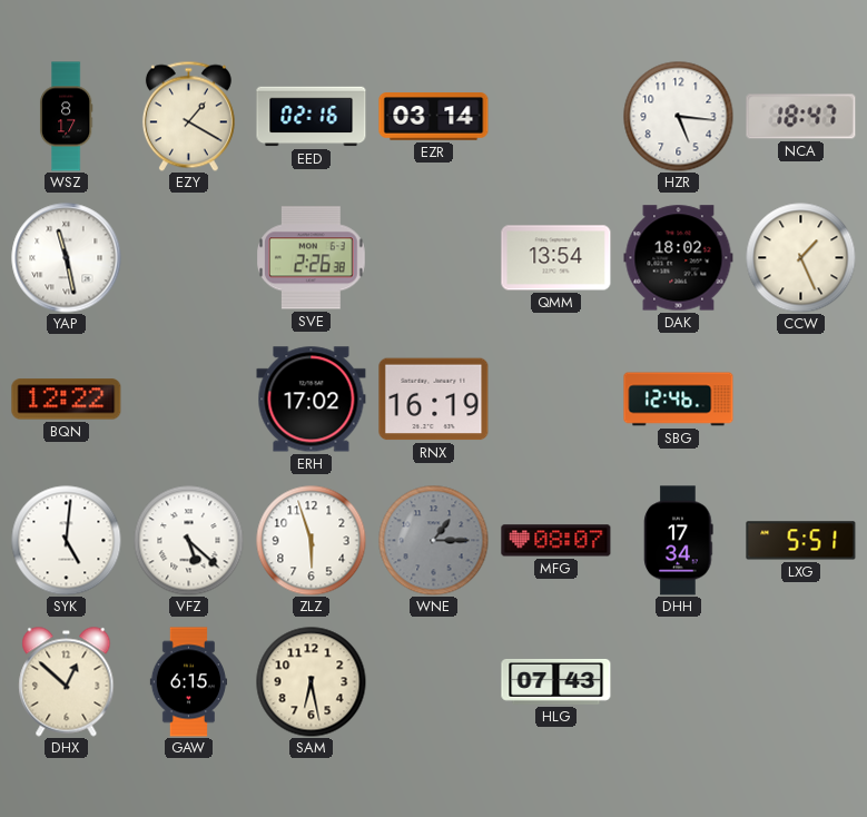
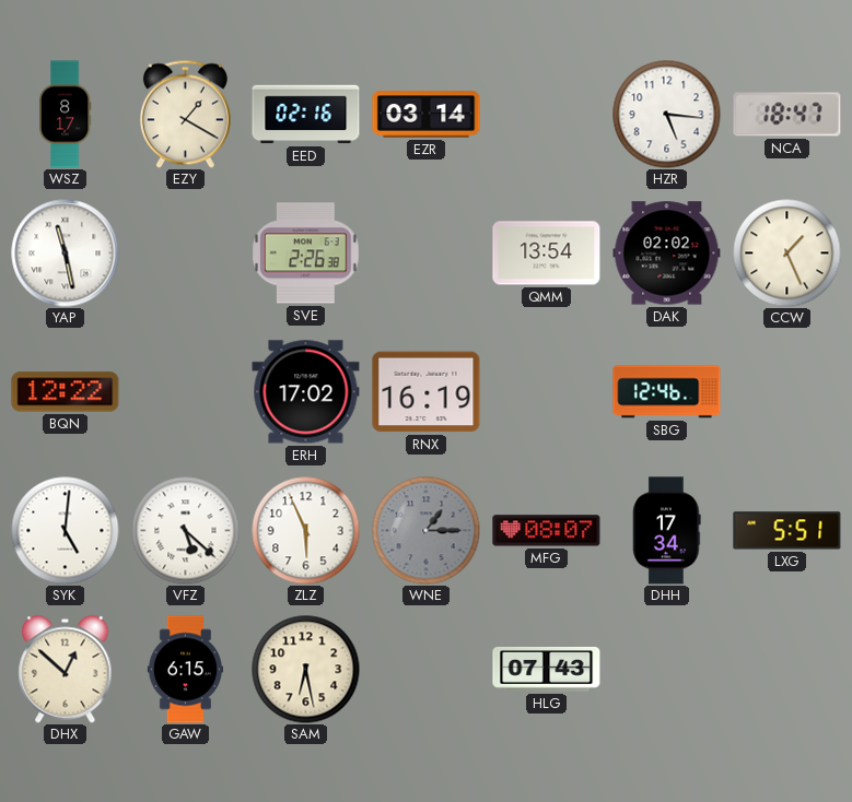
DAK: 18:02 -> 02:02 (667, 253)
ZLZ: 5:57 -> 5:56 (306, 531)
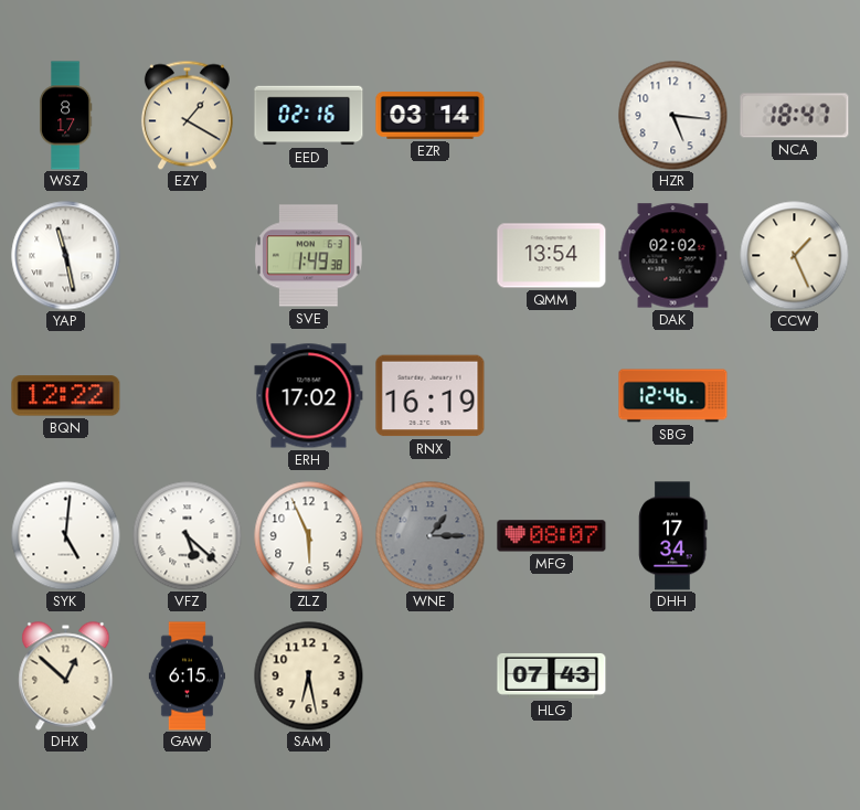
SVE: 2:26 -> 1:49 (309, 256)
LXG: 5:51 -> none (787, 531)
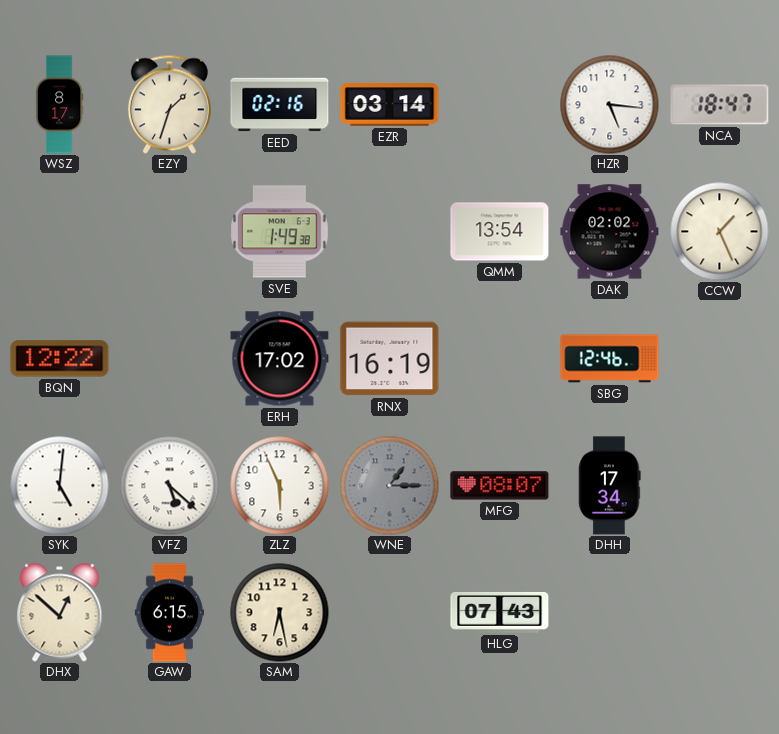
EZY: 1:20 -> 1:33 (169, 104)
YAP: 11:28 -> none (66, 256)
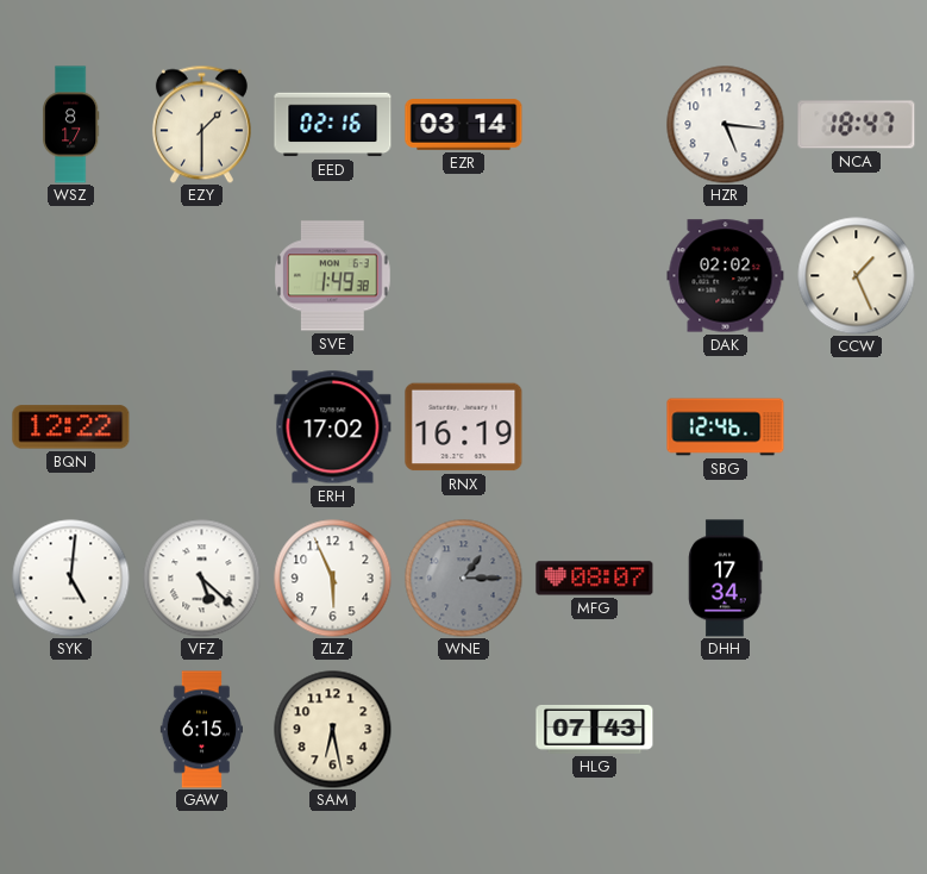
EZY: 1:33 -> 1:30 (201, 124)
QMM: 13:54 -> none (500, 232)
DHX: 12:52 -> none (60, 613)
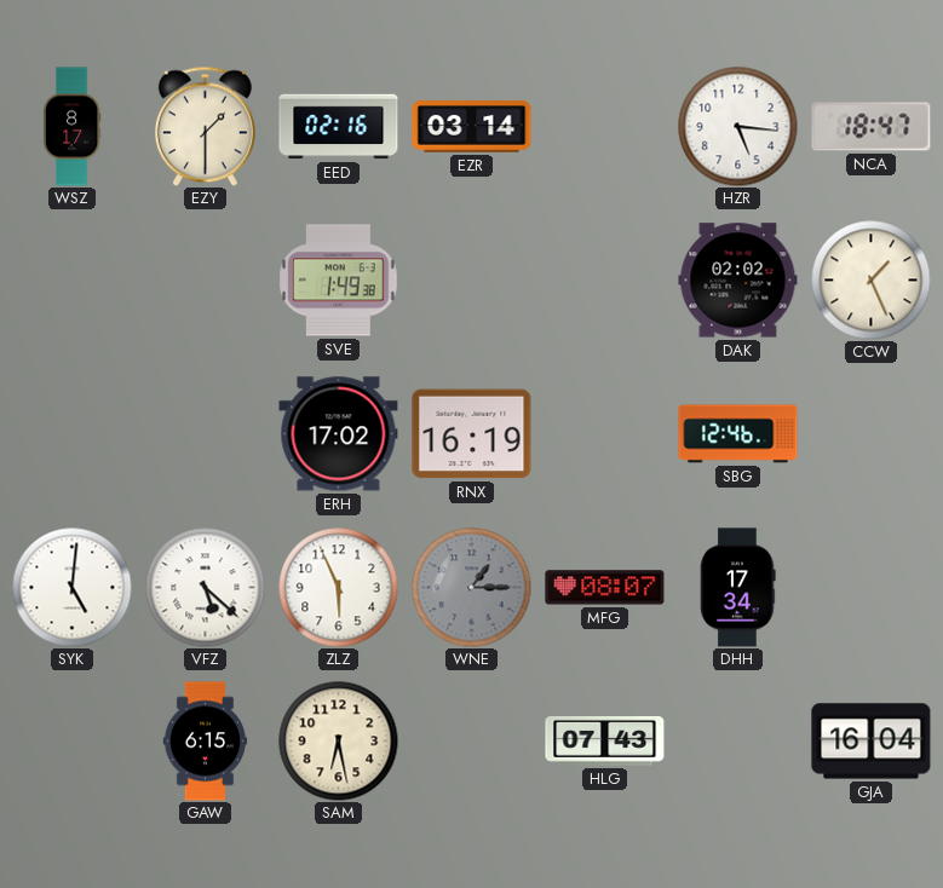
BQN: 12:22 -> none (71, 427)
GJA: none -> 16:04 (872, 742)
